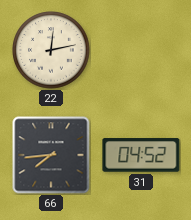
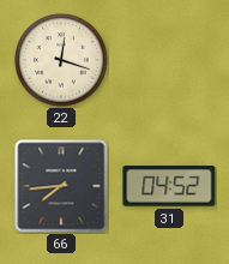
22: 12:13 -> 12:18 (61, 60)
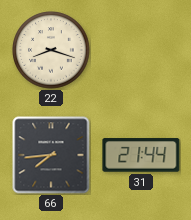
22: 12:18 -> 8:18 (51, 50)
31: 04:52 -> 21:44 (141, 155)
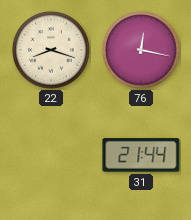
76: none -> 12:17 (141, 50)
66: 7:44 -> none (51, 155)
